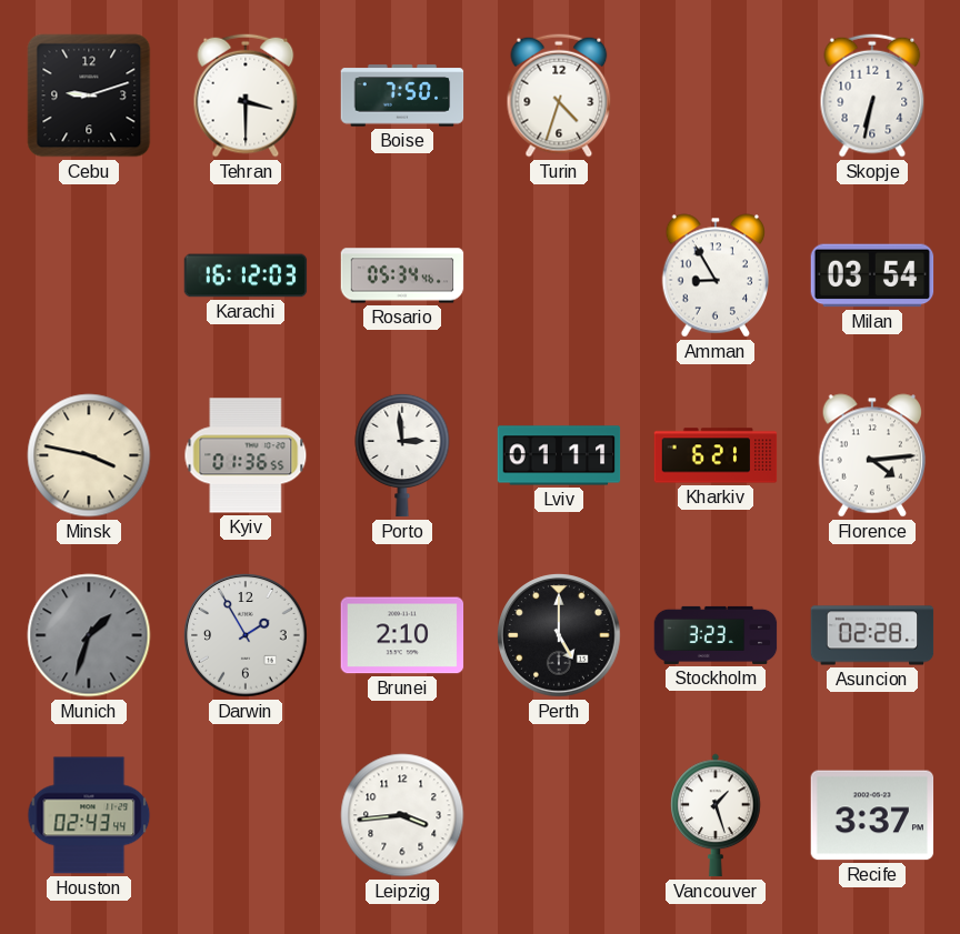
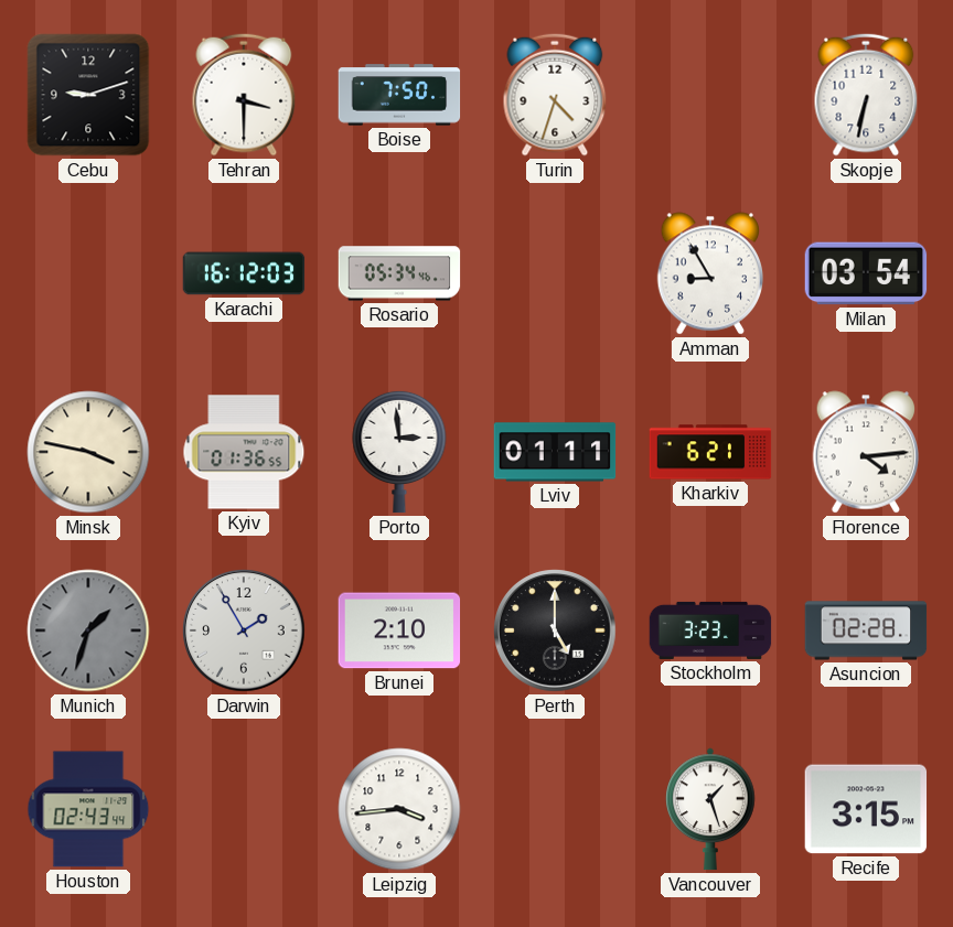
Recife: 3:37 -> 3:15 (866, 809)
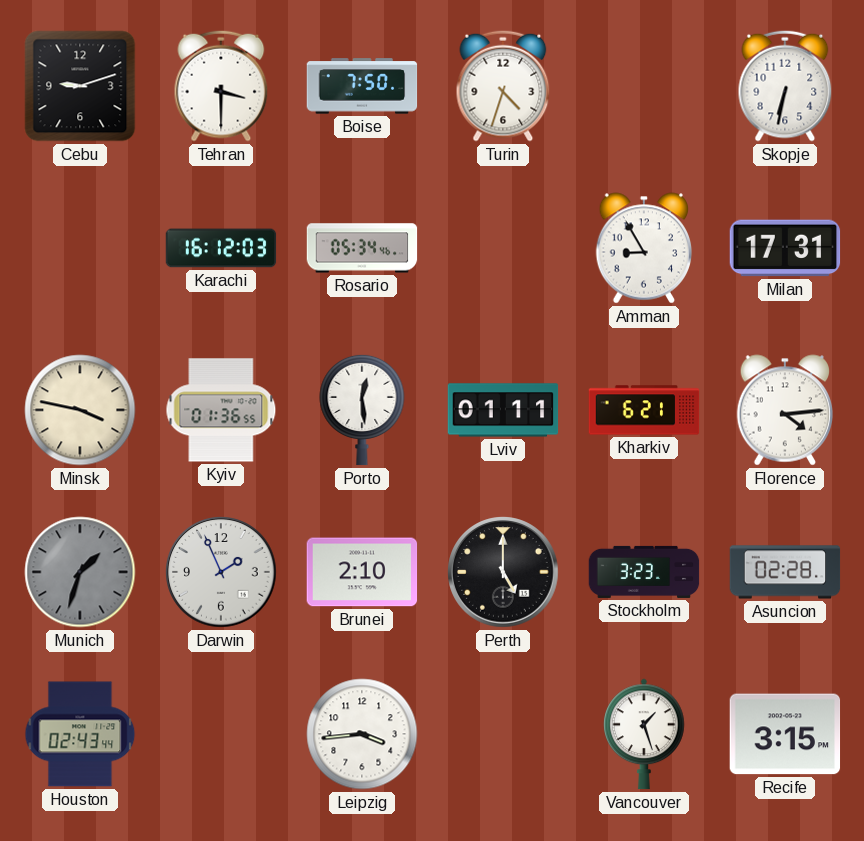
Milan: 03:54 -> 17:31 (785, 248)
Porto: 2:59 -> 12:29 (362, 410)
Darwin: 1:55 -> 1:56 (221, 572)
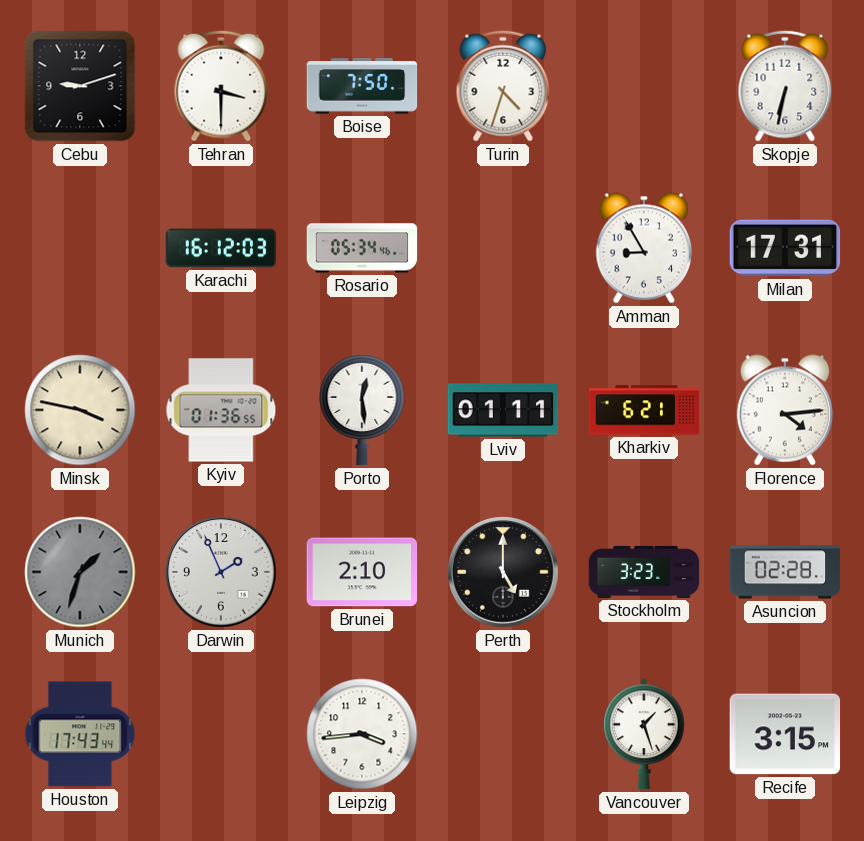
Houston: 02:43 -> 17:43 (80, 734)
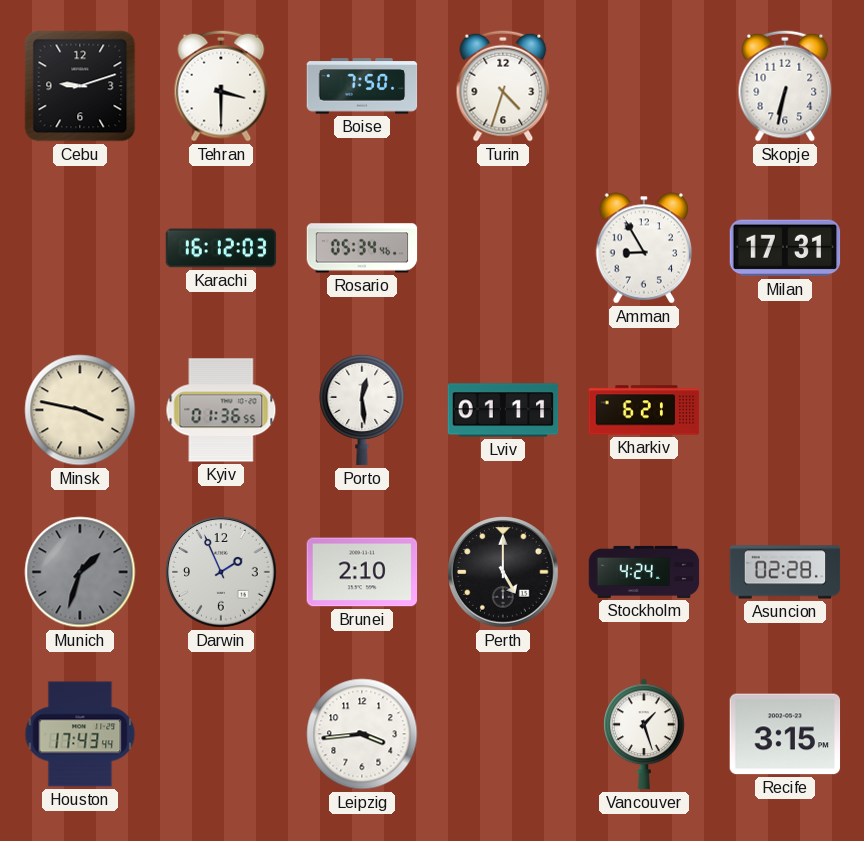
Florence: 4:14 -> none (785, 410)
Stockholm: 3:23 -> 4:24 (644, 572)
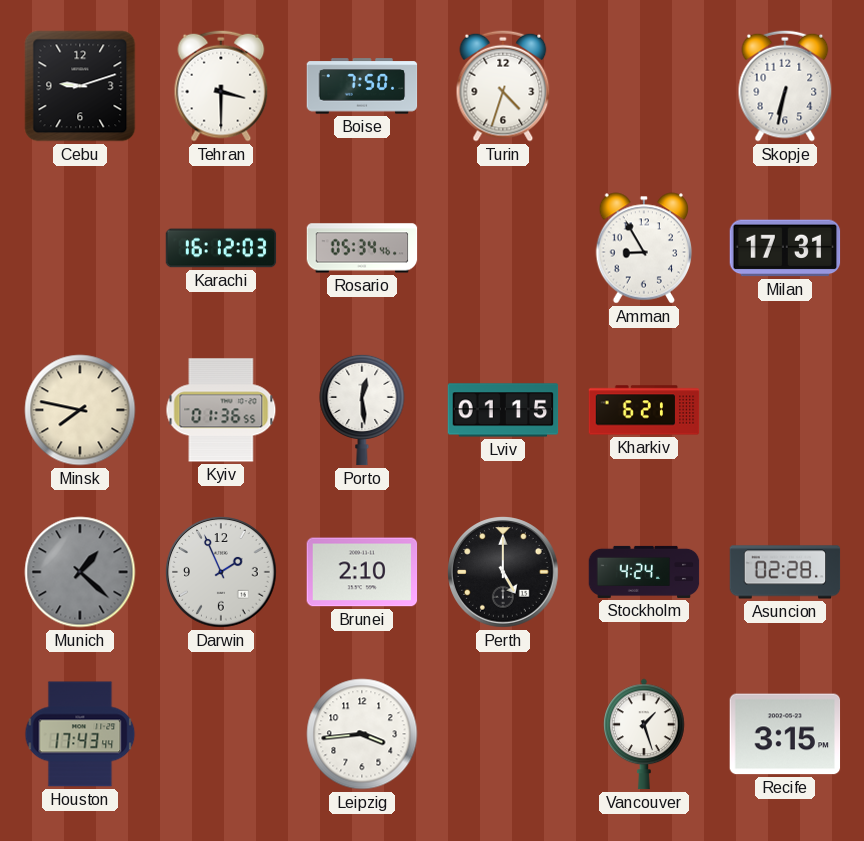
Minsk: 3:47 -> 7:47 (80, 410)
Lviv: 01:11 -> 01:15 (503, 410)
Munich: 1:33 -> 1:22 (80, 572)
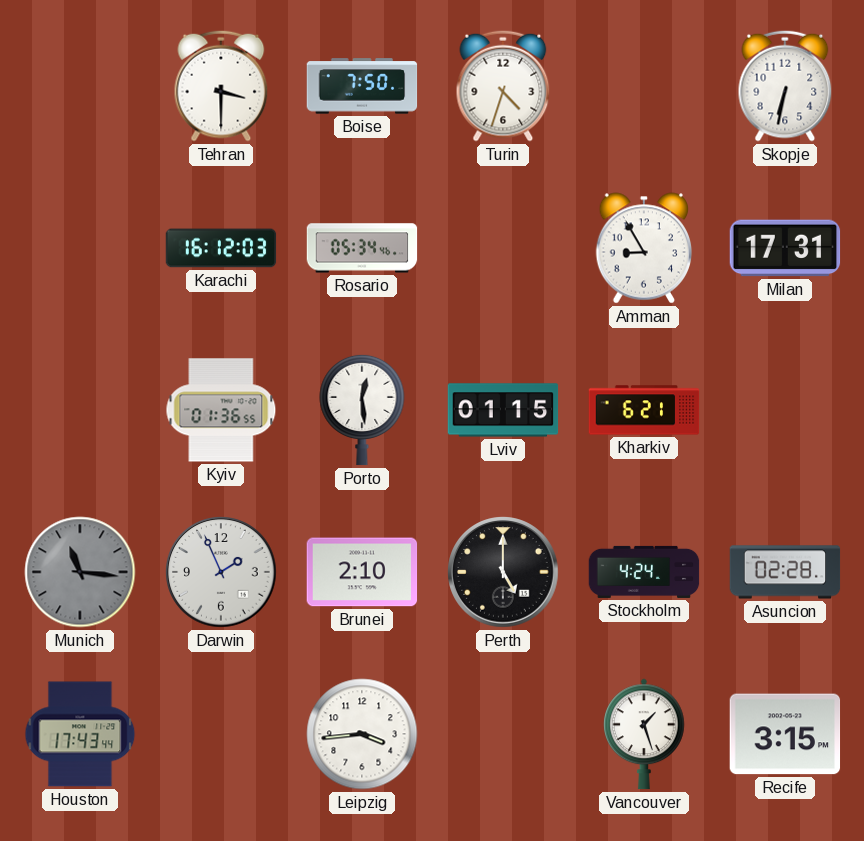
Cebu: 9:12 -> none (80, 86)
Minsk: 7:47 -> none (80, 410)
Munich: 1:22 -> 11:16 (80, 572)
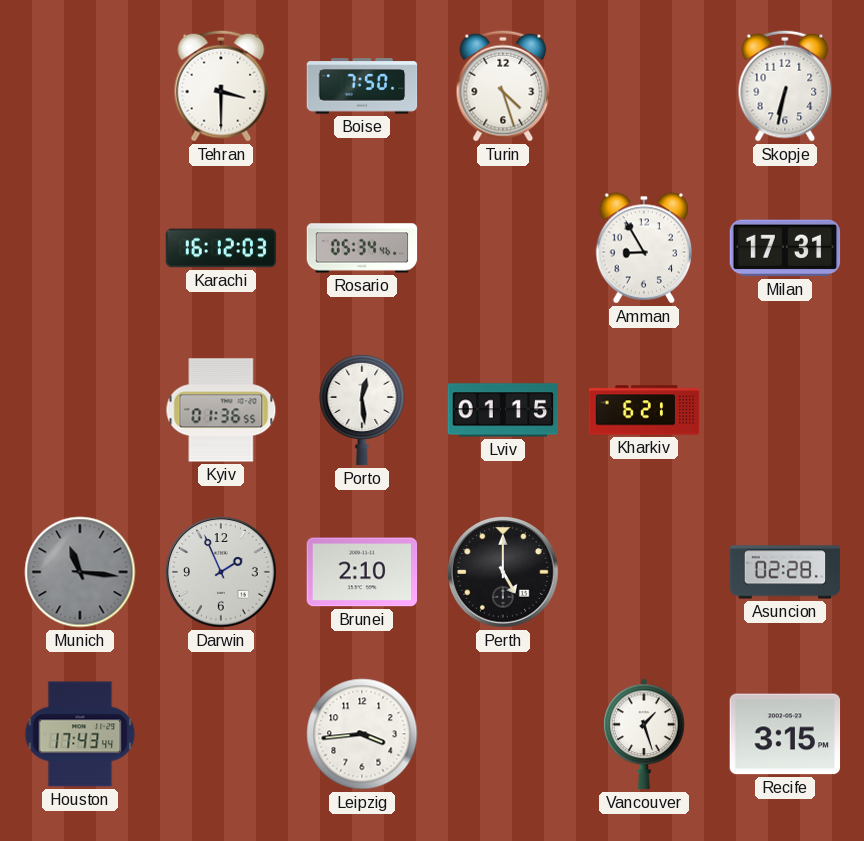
Turin: 4:33 -> 4:27 (503, 86)
Stockholm: 4:24 -> none (644, 572)
